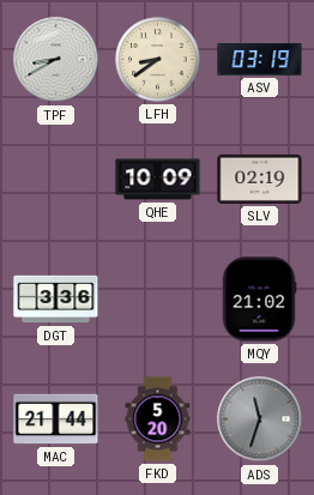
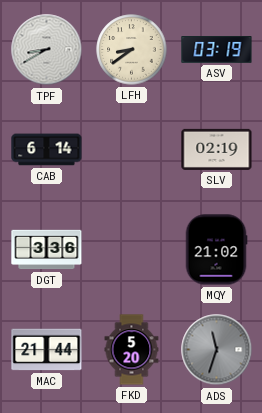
CAB: none -> 6:14 (47, 150)
QHE: 10:09 -> none (158, 180)
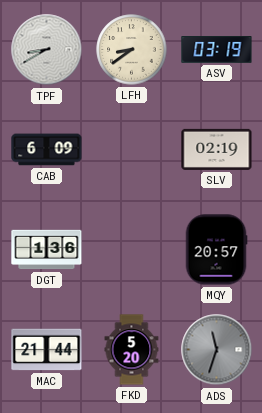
CAB: 6:14 -> 6:09 (47, 150)
DGT: 3:36 -> 1:36 (47, 250)
MQY: 21:02 -> 20:57 (216, 250)
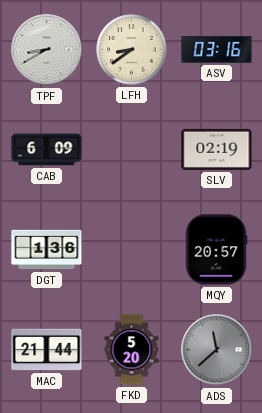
ASV: 03:19 -> 03:16 (217, 50)
ADS: 11:33 -> 11:38 (217, 350)
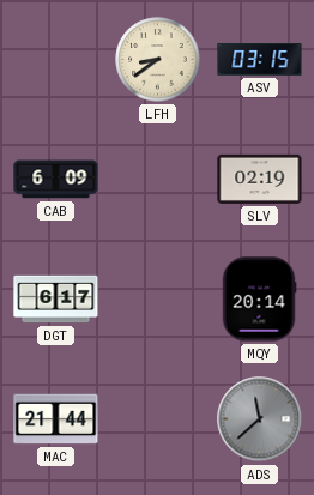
TPF: 8:40 -> none (47, 50)
ASV: 03:16 -> 03:15 (260, 60)
DGT: 1:36 -> 6:17 (56, 300)
MQY: 20:57 -> 20:14 (259, 300)
FKD: 5:20 -> none (132, 350)
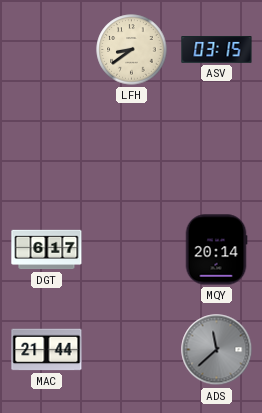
CAB: 6:09 -> none (56, 180)
SLV: 02:19 -> none (260, 179)
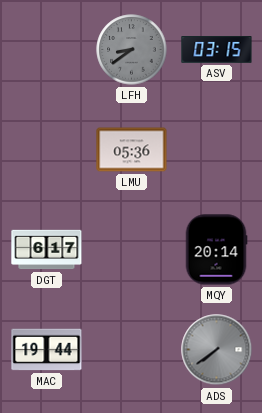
LFH dial: cream -> grey (132, 50)
LMU: none -> 05:36 (132, 150)
MAC: 21:44 -> 19:44 (47, 350)
ADS: 11:38 -> 7:39 (217, 350)
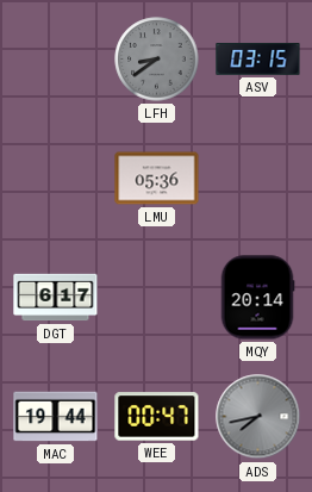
WEE: none -> 00:47 (157, 417)
ADS: 7:39 -> 7:43 (258, 417)
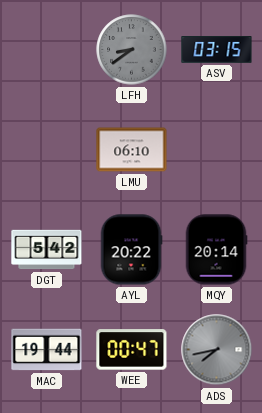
LMU: 05:36 -> 06:10 (132, 150)
DGT: 6:17 -> 5:42 (47, 250)
AYL: none -> 20:22 (131, 250)
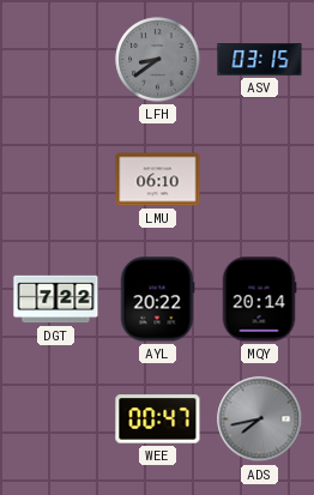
DGT: 5:42 -> 7:22 (56, 300)
MAC: 19:44 -> none (47, 350)
